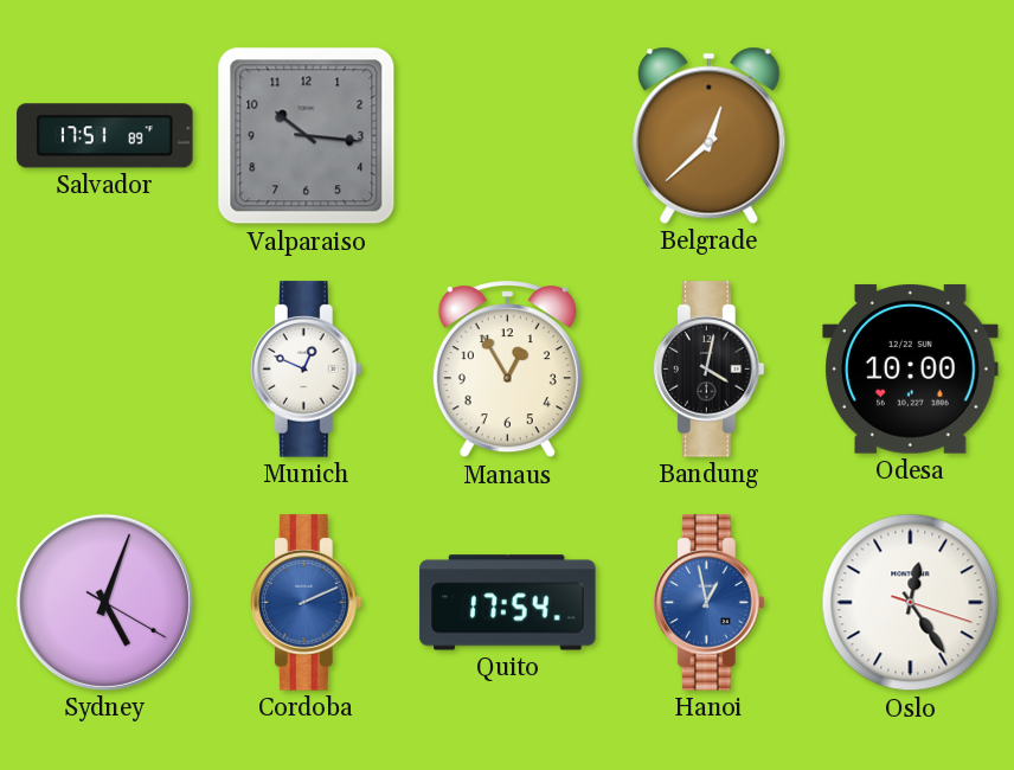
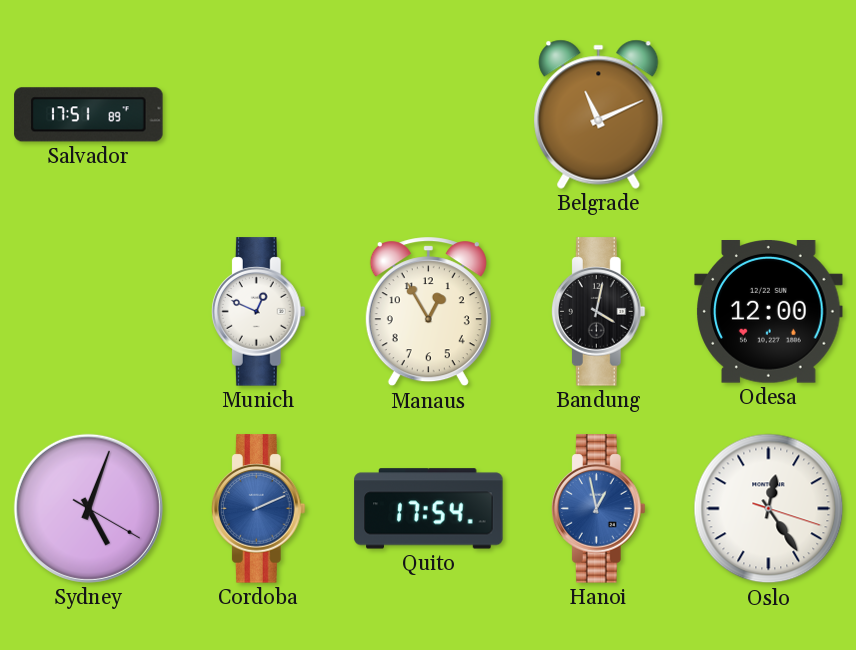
Valparaiso: 10:16 -> none (307, 136)
Belgrade: 12:38 -> 11:11 (599, 114)
Odesa: 10:00 -> 12:00 (769, 312)
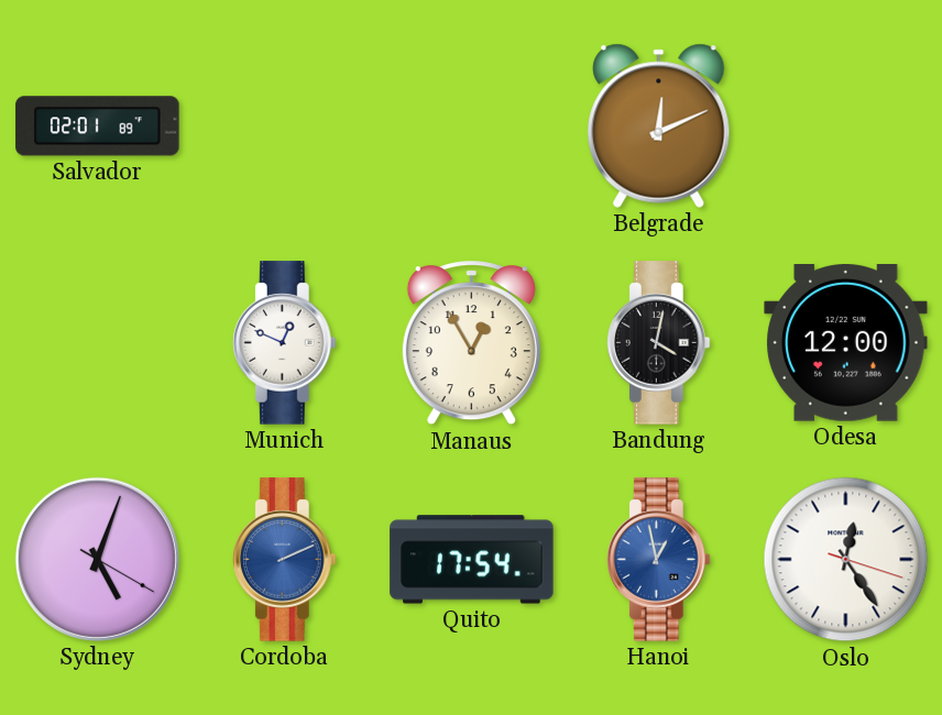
Salvador: 17:51 -> 02:01 (98, 127)
Belgrade: 11:11 -> 12:11 (659, 125)
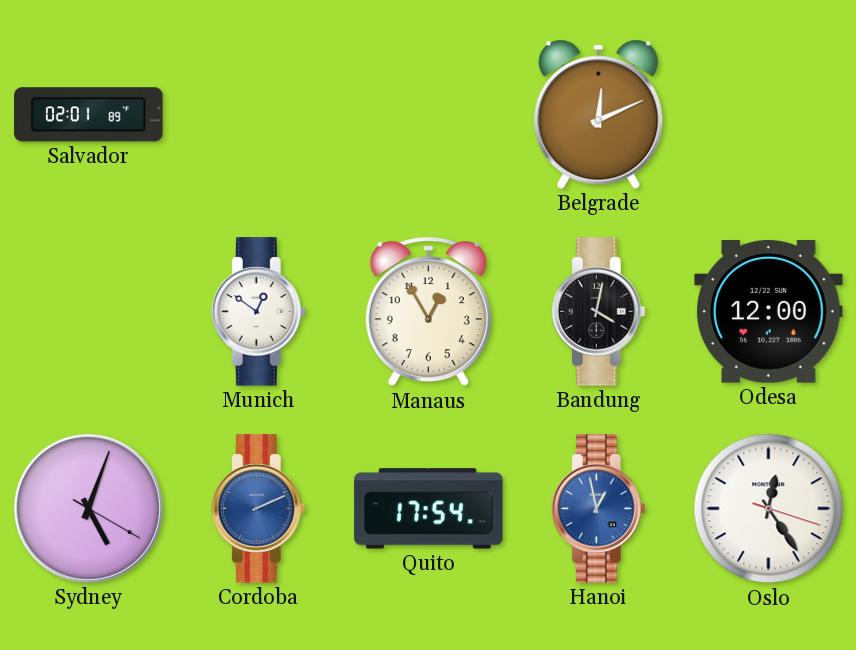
Munich: 12:49 -> 12:51 (258, 312)
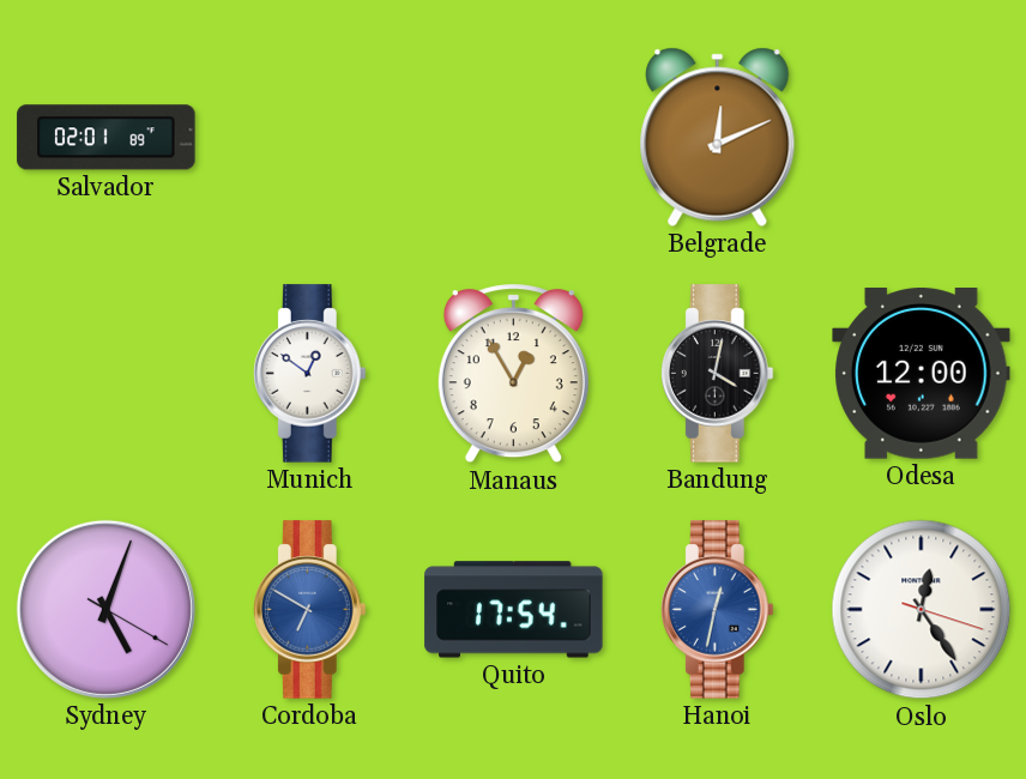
Cordoba: 2:11 -> 6:50 (309, 610)
Hanoi: 12:58 -> 12:32 (717, 610)
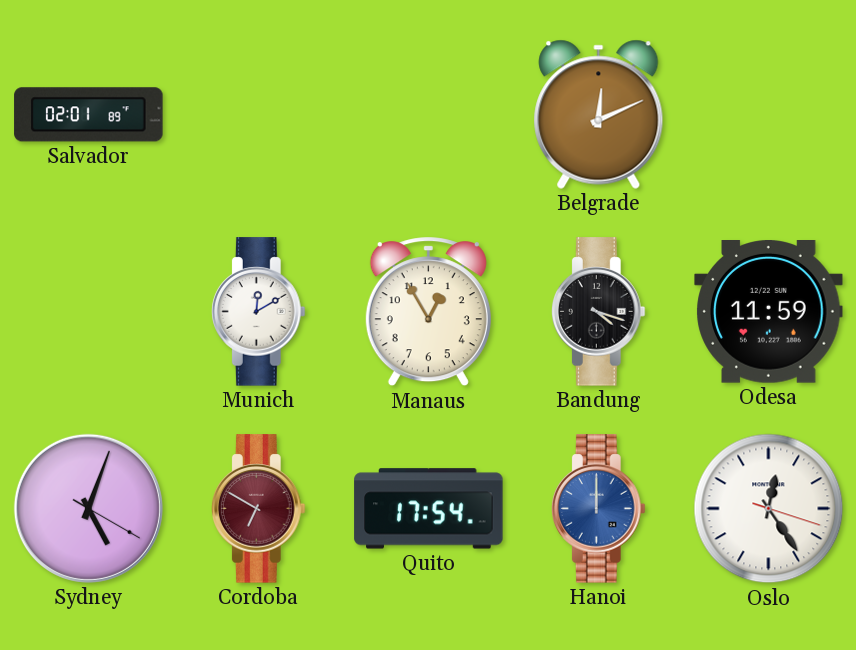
Munich: 12:51 -> 12:10 (258, 312)
Bandung: 4:02 -> 4:18 (598, 312)
Odesa: 12:00 -> 11:59 (769, 312)
Cordoba dial: blue -> burgundy (258, 509)
Hanoi: 12:32 -> 12:00 (598, 509)
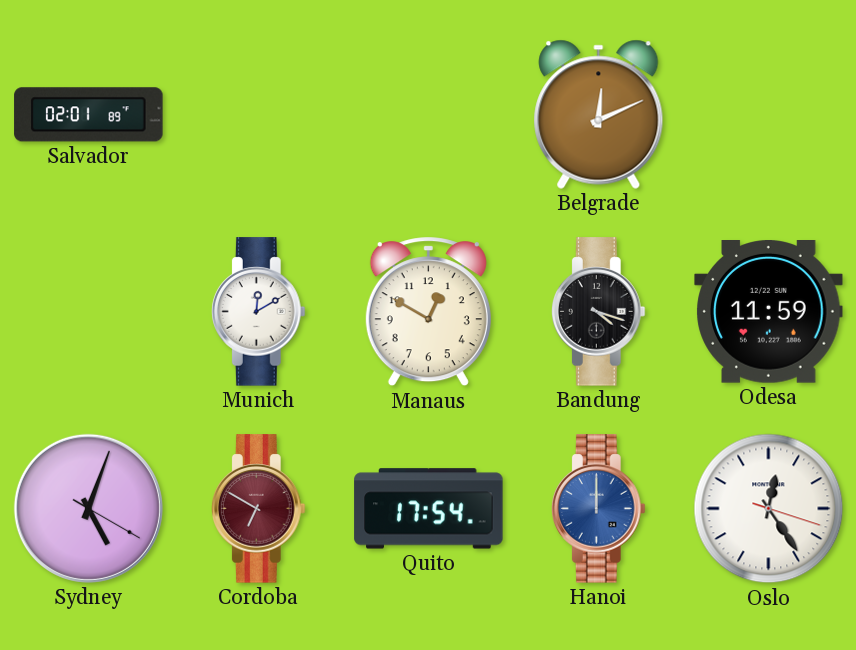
Manaus: 12:55 -> 12:50 (428, 312)
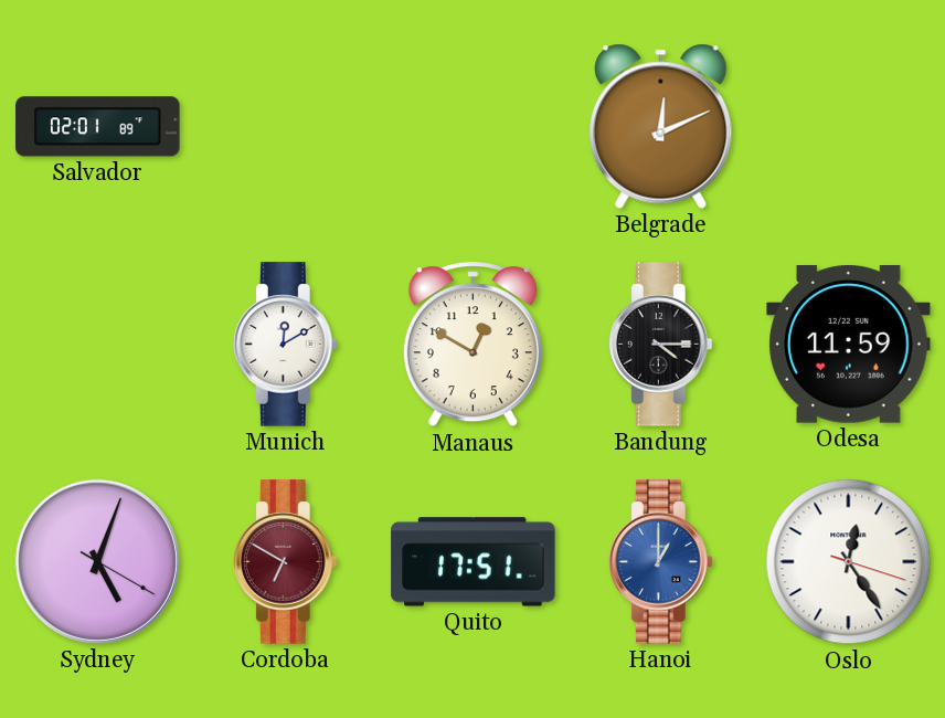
Bandung: 4:18 -> 4:15 (660, 345)
Quito: 17:54 -> 17:51 (474, 562)
Hanoi: 12:00 -> 1:00 (660, 562)
